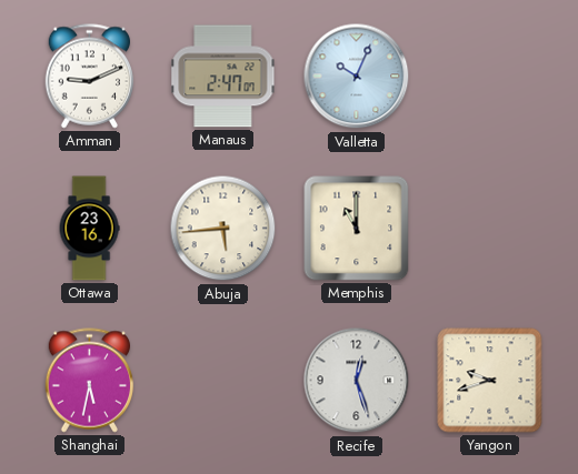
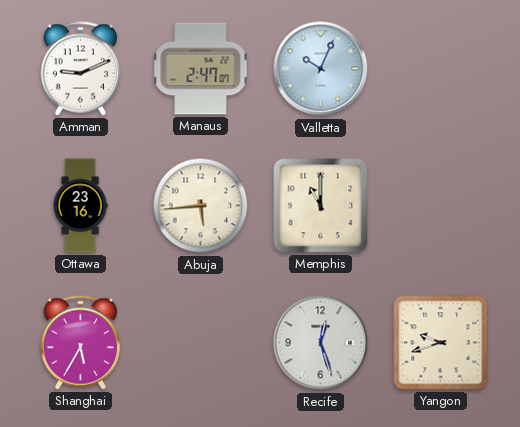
Shanghai: 5:32 -> 5:35 (81, 343)
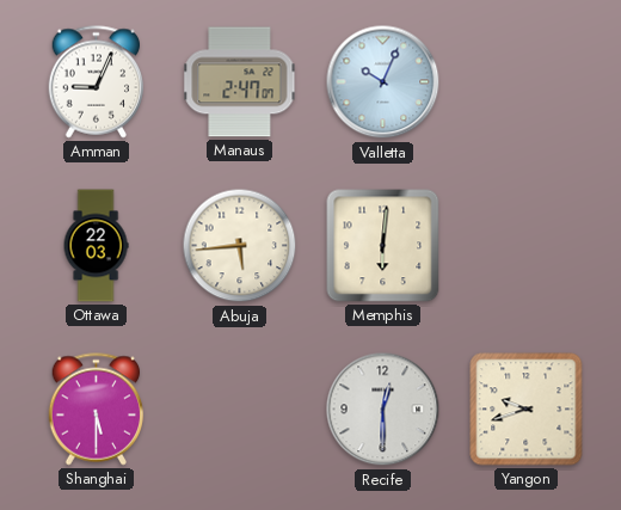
Amman: 9:11 -> 9:04 (97, 82)
Ottawa: 23:16 -> 22:03 (96, 246)
Memphis: 11:00 -> 6:01 (383, 246)
Shanghai: 5:35 -> 5:30 (97, 410)
Recife: 12:27 -> 12:30 (383, 410)
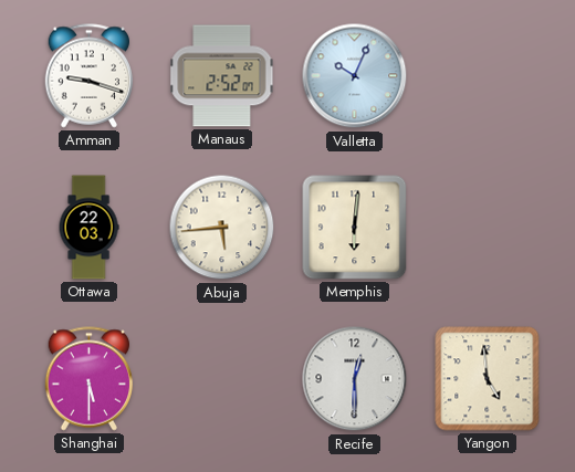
Amman: 9:04 -> 9:18 (90, 76)
Manaus: 2:47 -> 2:52 (222, 76)
Yangon: 9:42 -> 4:59 (488, 379)
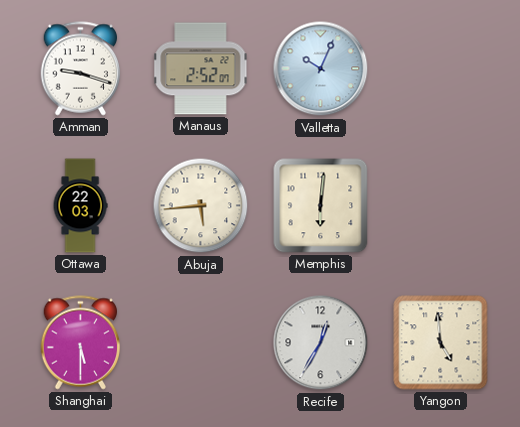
Recife: 12:30 -> 12:35 (321, 343)
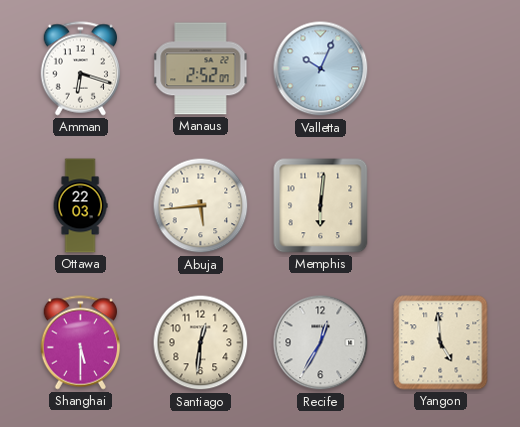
Amman: 9:18 -> 6:18 (81, 69)
Santiago: none -> 12:31 (201, 343)
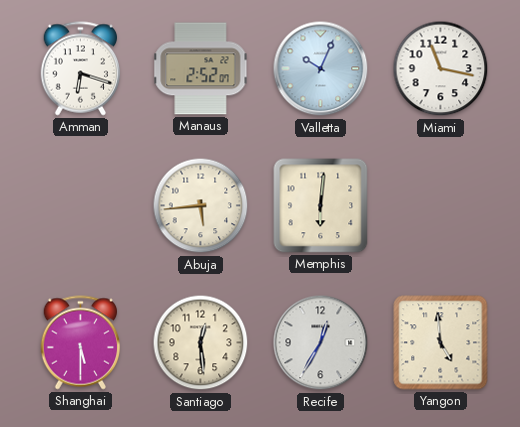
Miami: none -> 11:17 (441, 69)
Ottawa: 22:03 -> none (80, 206)
Santiago: 12:31 -> 12:29 (201, 343)
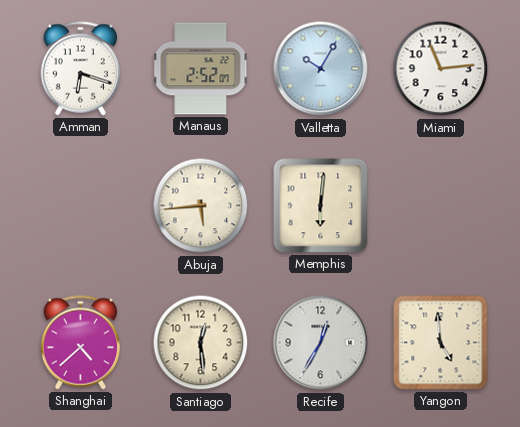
Valletta: 10:04 -> 10:05 (321, 69)
Miami: 11:17 -> 11:14 (441, 69)
Shanghai: 5:30 -> 4:38 (81, 343)
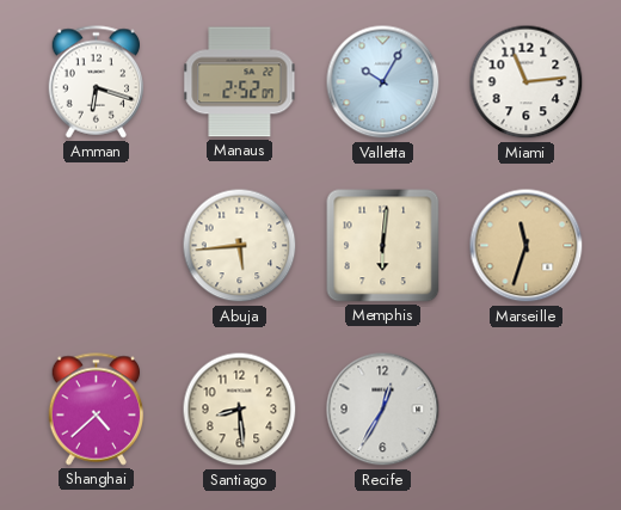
Marseille: none -> 11:33 (527, 246)
Santiago: 12:29 -> 8:29 (240, 410)
Yangon: 4:59 -> none (441, 343)
